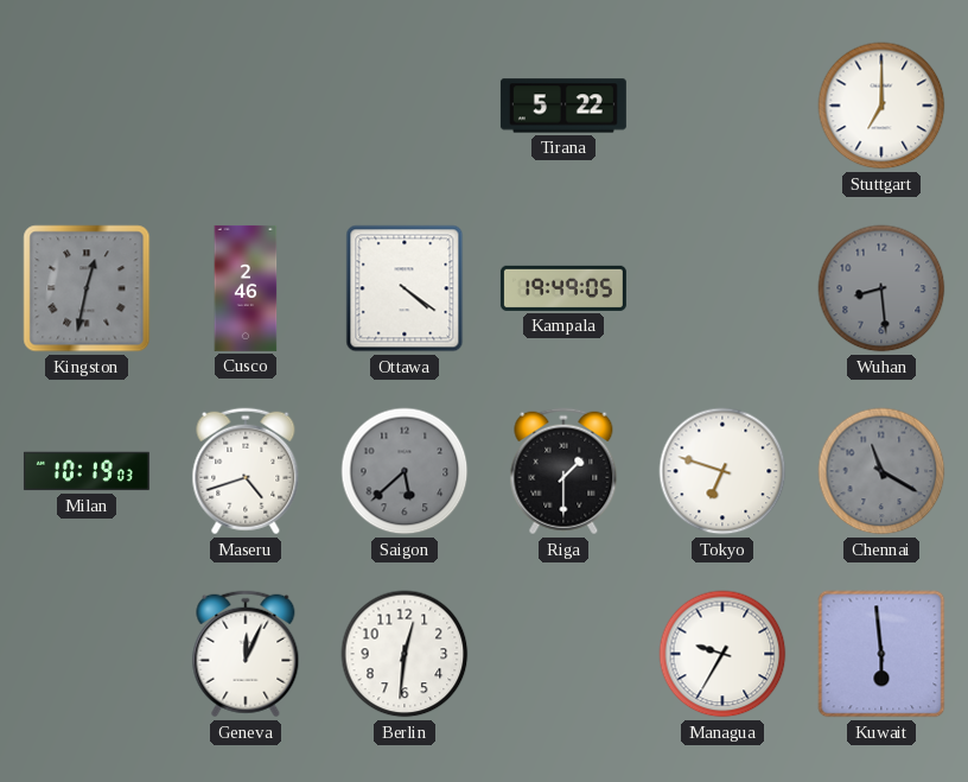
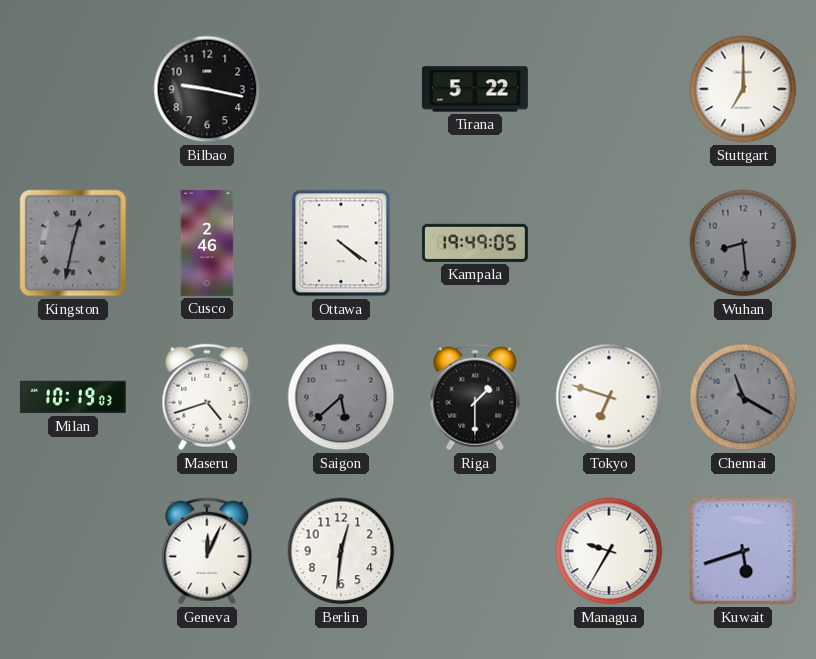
Bilbao: none -> 9:17 (207, 89)
Kuwait: 5:59 -> 5:42 (743, 551)
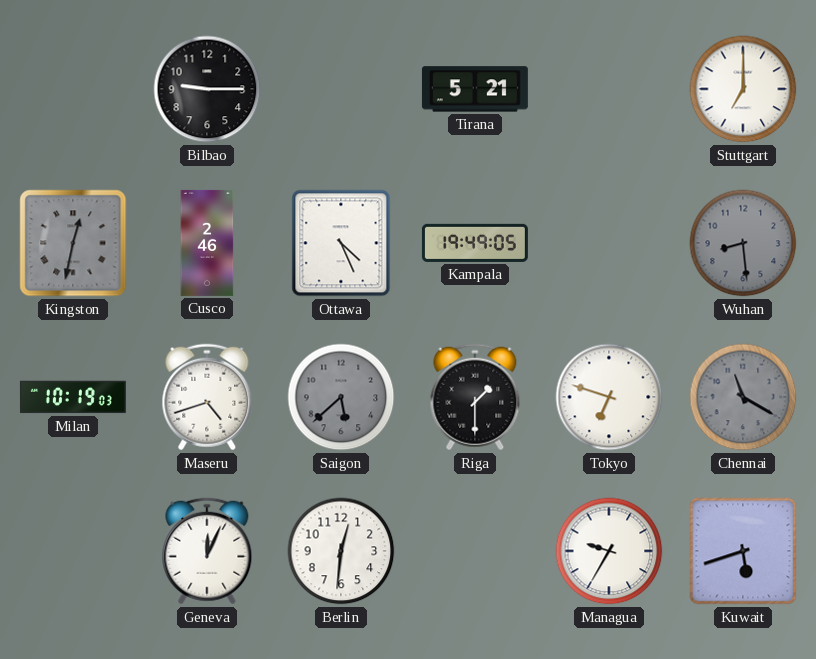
Bilbao: 9:17 -> 9:15 (207, 89)
Tirana: 5:22 -> 5:21 (475, 89)
Ottawa: 4:21 -> 4:26 (341, 243)
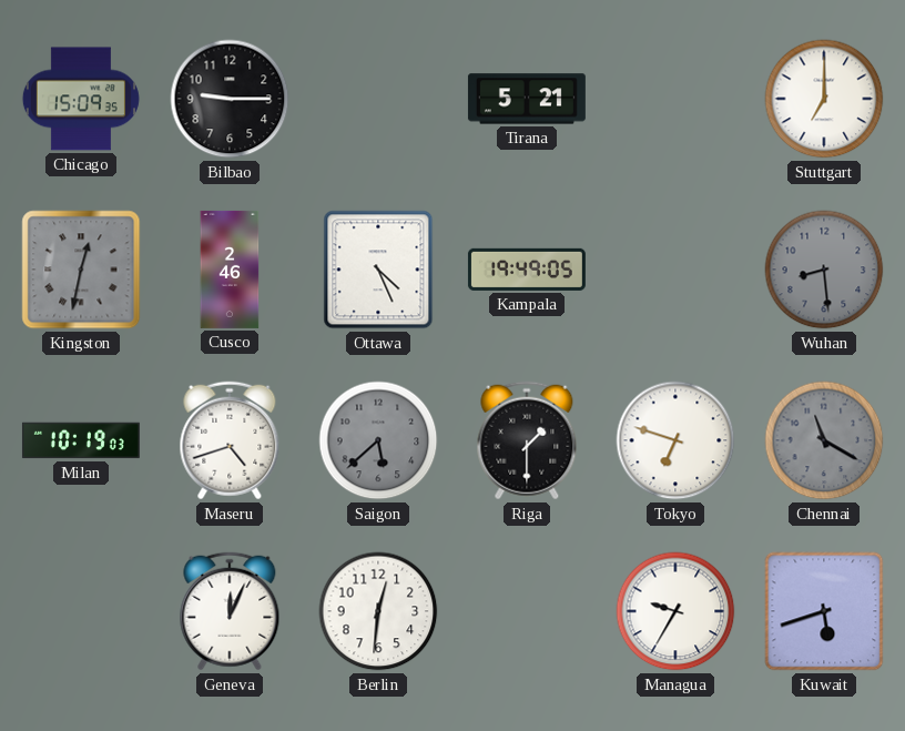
Chicago: none -> 15:09 (81, 99)
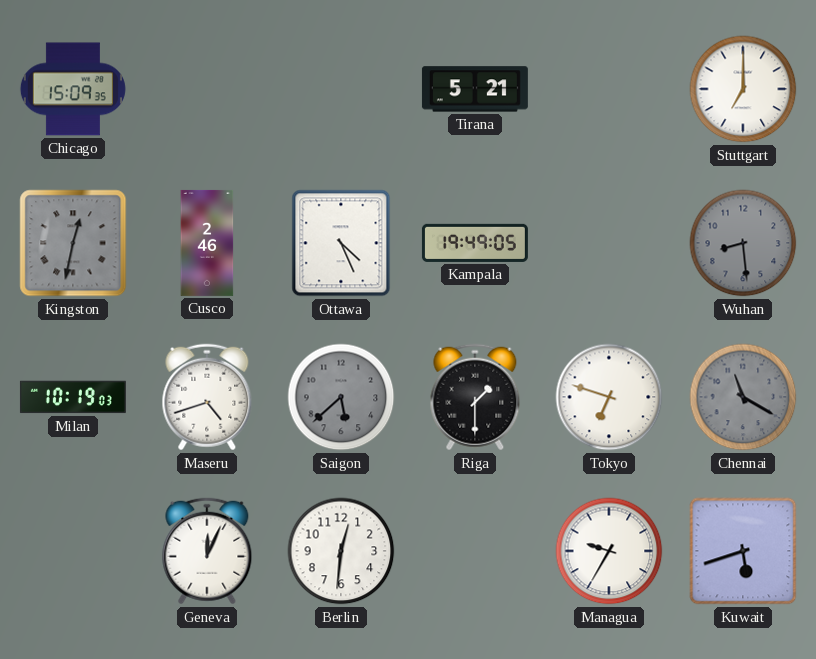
Bilbao: 9:15 -> none (230, 99)
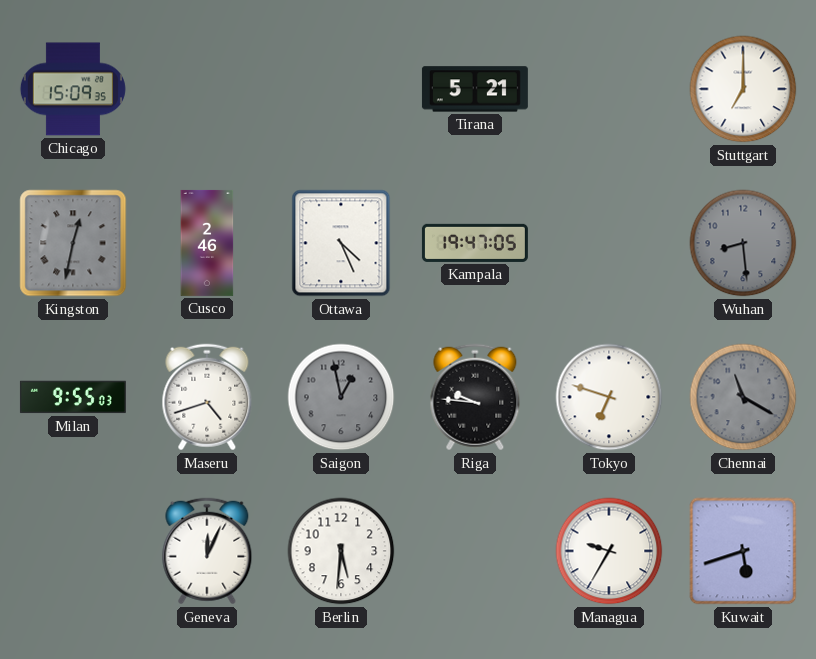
Kampala: 19:49 -> 19:47 (475, 243)
Milan: 10:19 -> 9:55 (73, 397)
Saigon: 5:38 -> 12:58 (341, 397)
Riga: 1:30 -> 9:46 (475, 397)
Berlin: 12:31 -> 5:31 (341, 551)
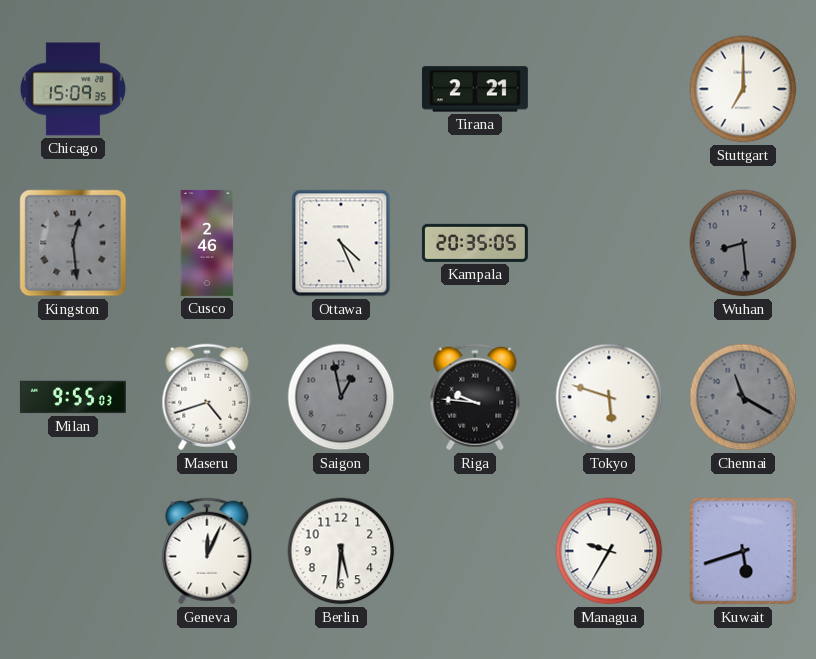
Tirana: 5:21 -> 2:21 (475, 89)
Kingston: 12:32 -> 12:29 (73, 243)
Kampala: 19:47 -> 20:35 (475, 243)
Tokyo: 6:48 -> 5:48 (609, 397)
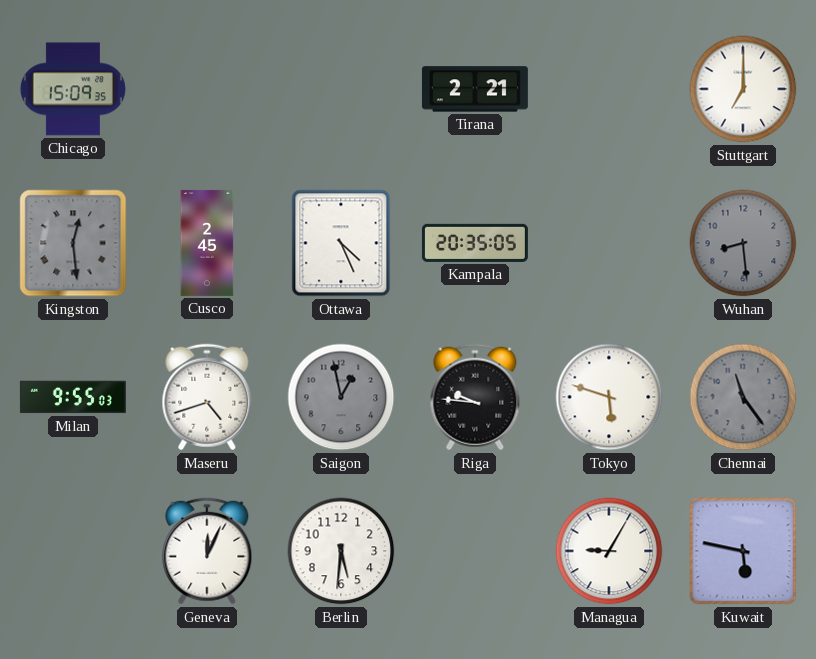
Cusco: 2:46 -> 2:45 (207, 243)
Chennai: 11:20 -> 11:24 (743, 397)
Managua: 9:35 -> 9:05 (609, 551)
Kuwait: 5:42 -> 5:47 (743, 551)
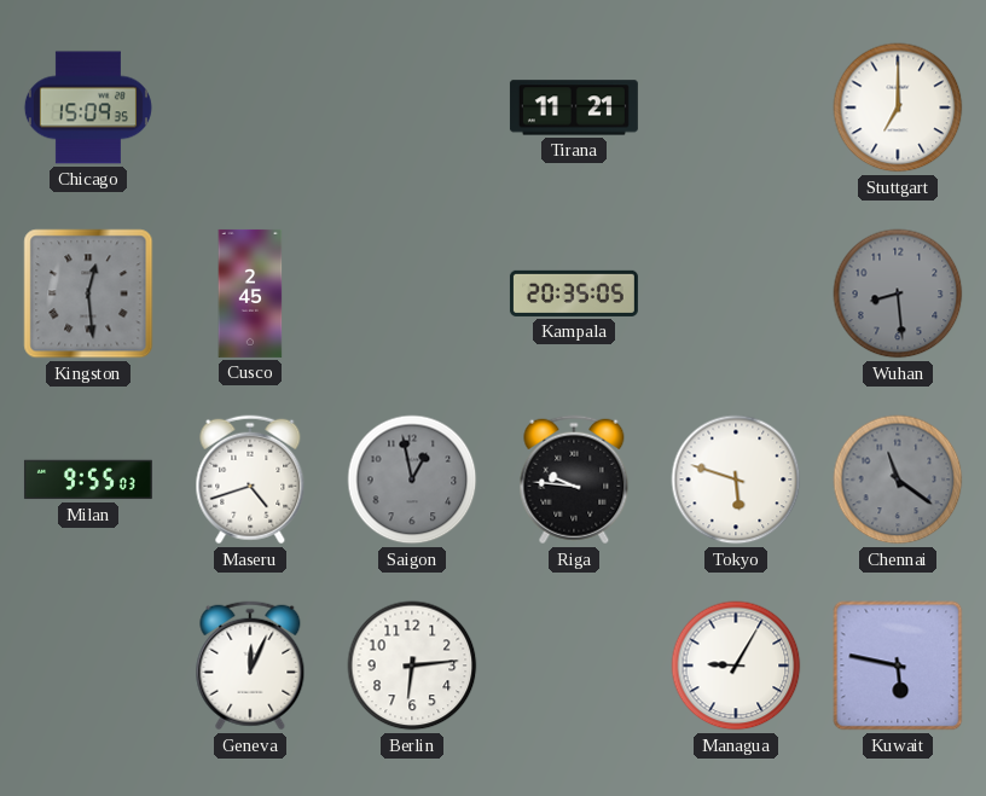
Tirana: 2:21 -> 11:21 (574, 108)
Ottawa: 4:26 -> none (341, 243)
Chennai: 11:24 -> 11:21 (898, 480)
Berlin: 5:31 -> 6:14 (412, 666)
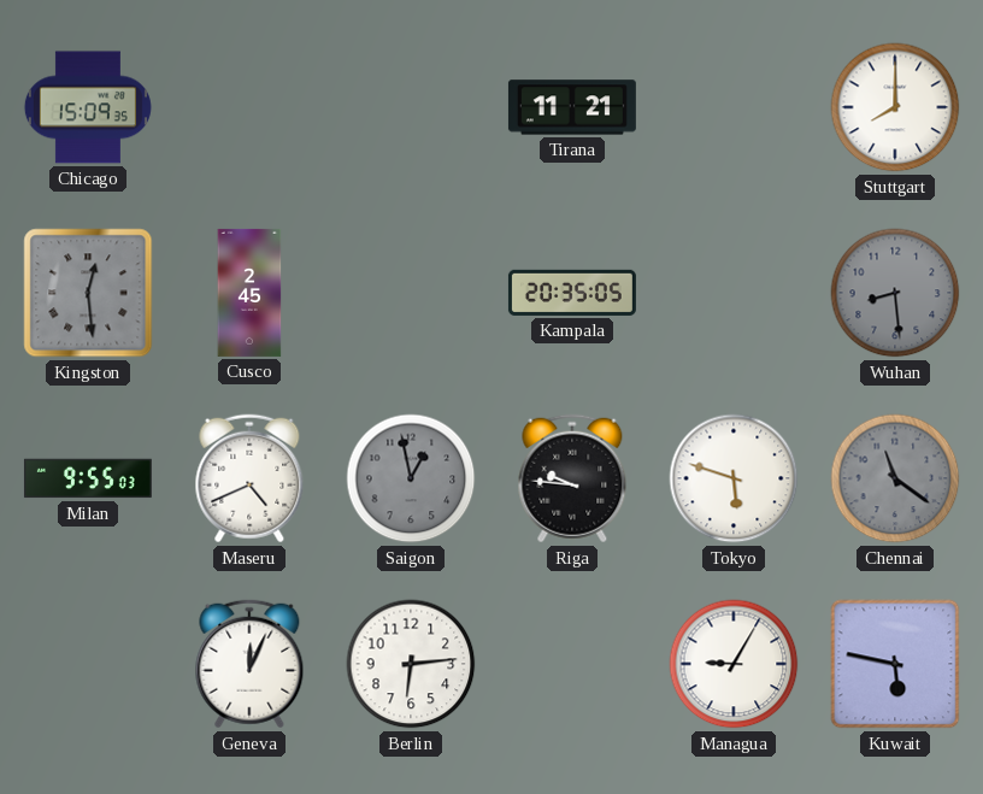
Stuttgart: 7:00 -> 8:00 (895, 107)
Maseru: 4:42 -> 4:41 (249, 478)
